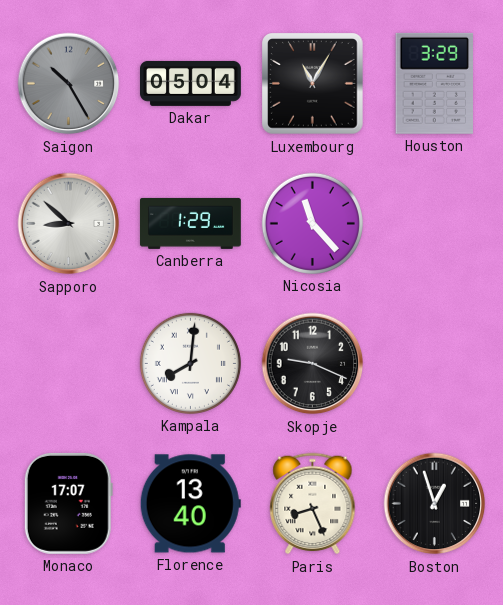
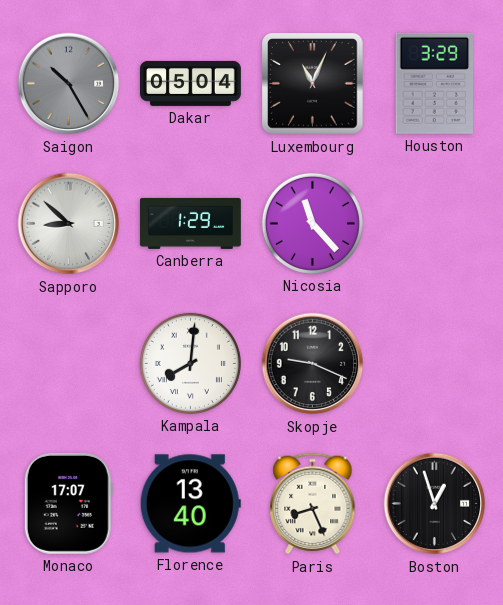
Luxembourg: 11:05 -> 11:04 (313, 84)
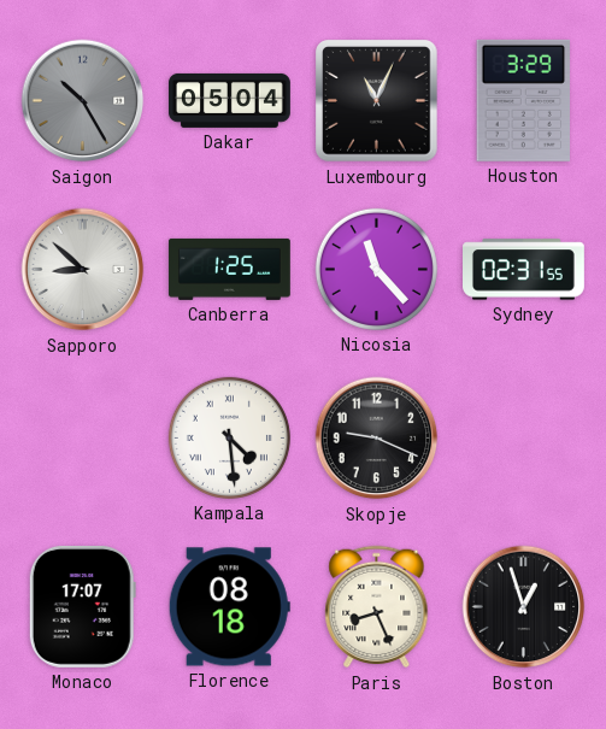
Canberra: 1:29 -> 1:25 (229, 269)
Sydney: none -> 02:31 (524, 270)
Kampala: 8:01 -> 4:29 (229, 437)
Florence: 13:40 -> 08:18 (229, 607)
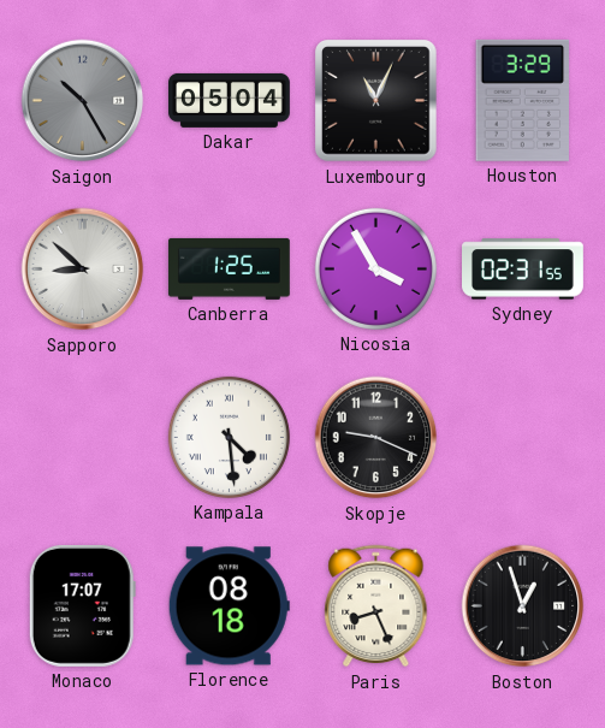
Nicosia: 11:23 -> 3:55 (375, 268)
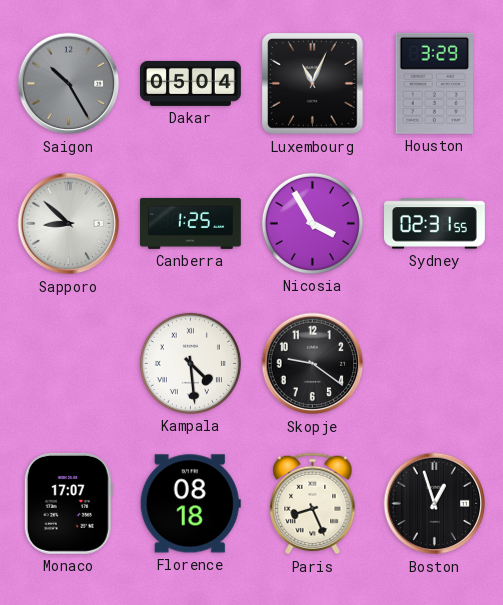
Skopje: 9:19 -> 9:21 (313, 364)
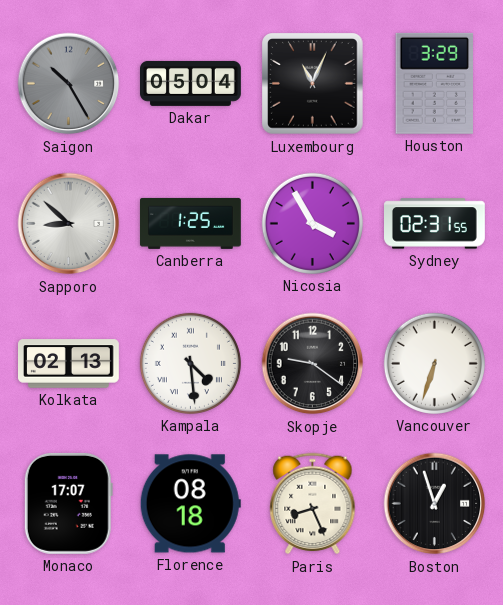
Kolkata: none -> 02:13 (69, 364)
Vancouver: none -> 6:33 (434, 363)
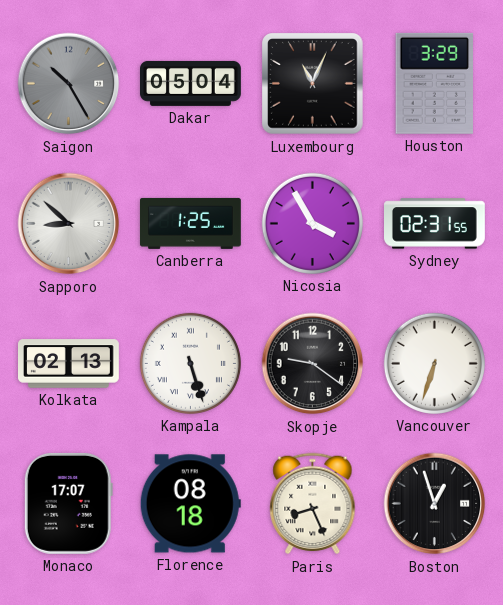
Kampala: 4:29 -> 5:27 (190, 363)
